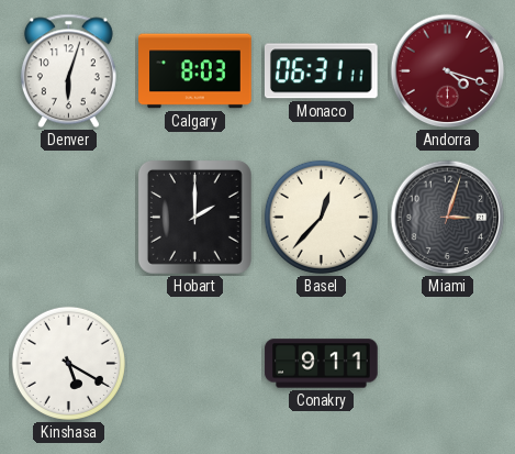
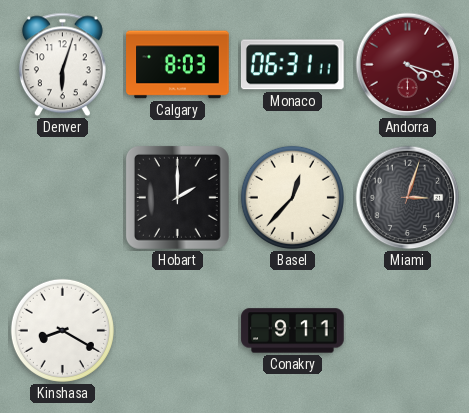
Kinshasa: 5:20 -> 8:20 (62, 330)
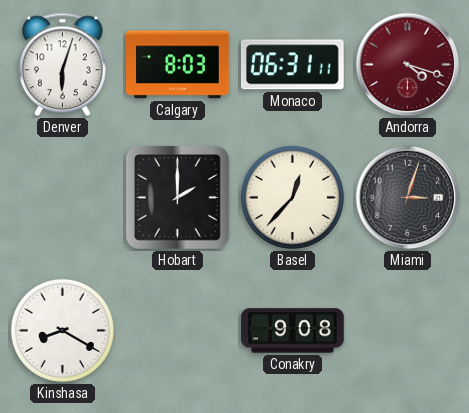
Conakry: 9:11 -> 9:08 (293, 331)
